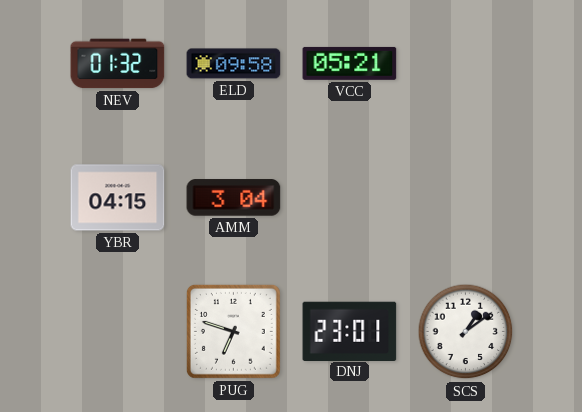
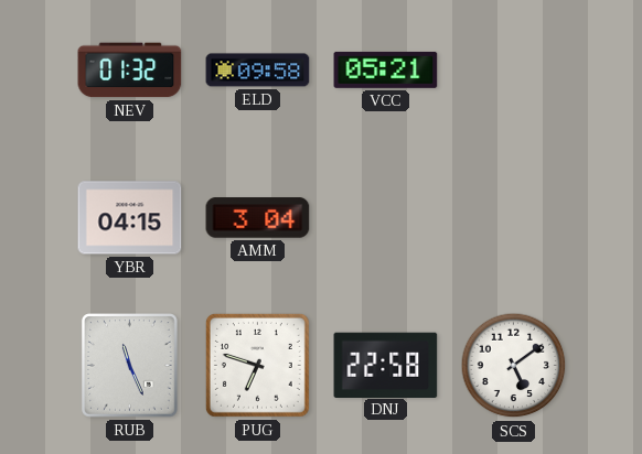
RUB: none -> 11:26 (130, 366)
DNJ: 23:01 -> 22:58 (386, 365)
SCS: 1:09 -> 5:09 (514, 366)
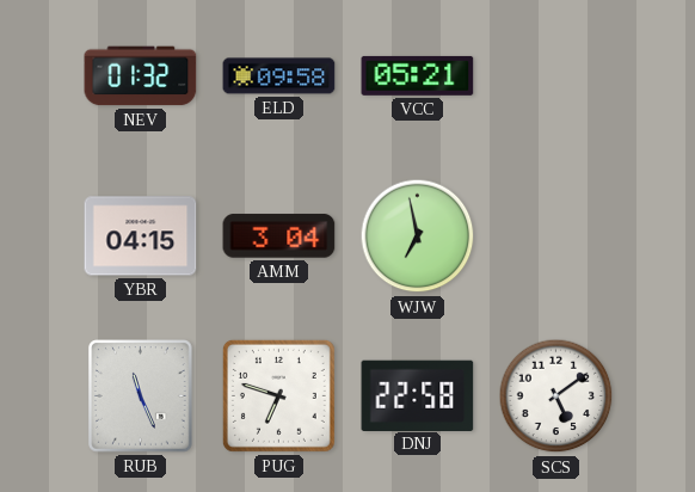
WJW: none -> 6:58 (418, 236)
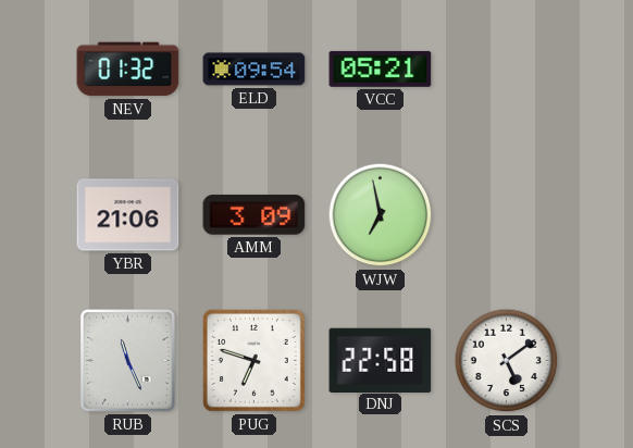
ELD: 09:58 -> 09:54 (255, 70)
YBR: 04:15 -> 21:06 (128, 215)
AMM: 3:04 -> 3:09 (255, 215)
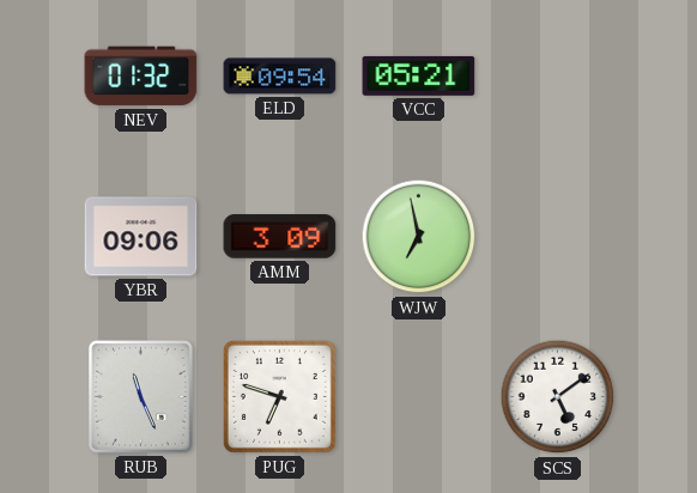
YBR: 21:06 -> 09:06 (141, 237)
DNJ: 22:58 -> none (381, 360)
